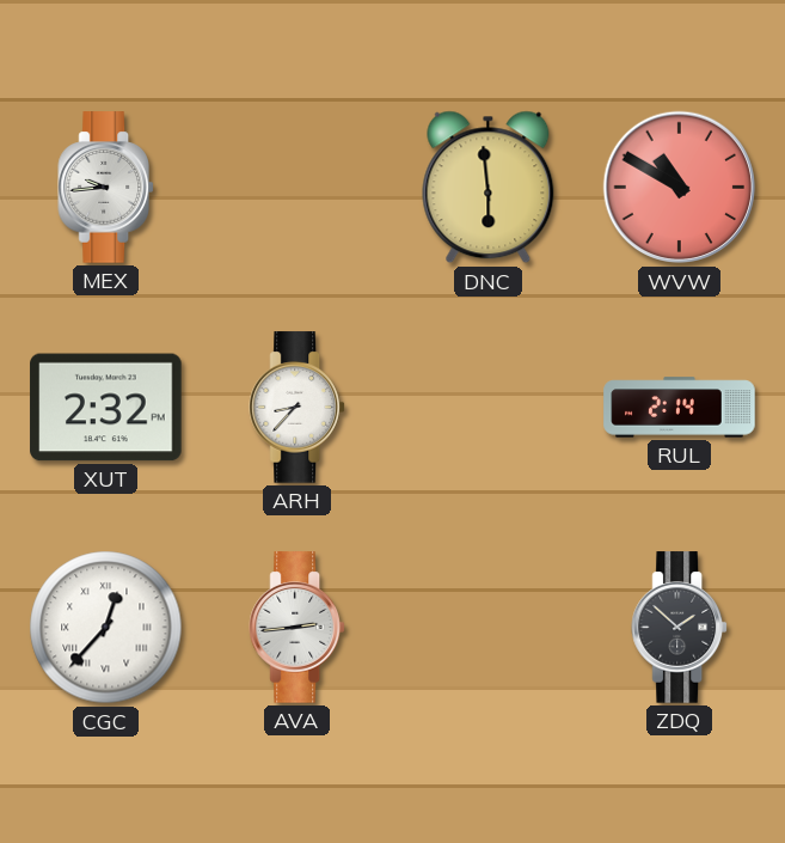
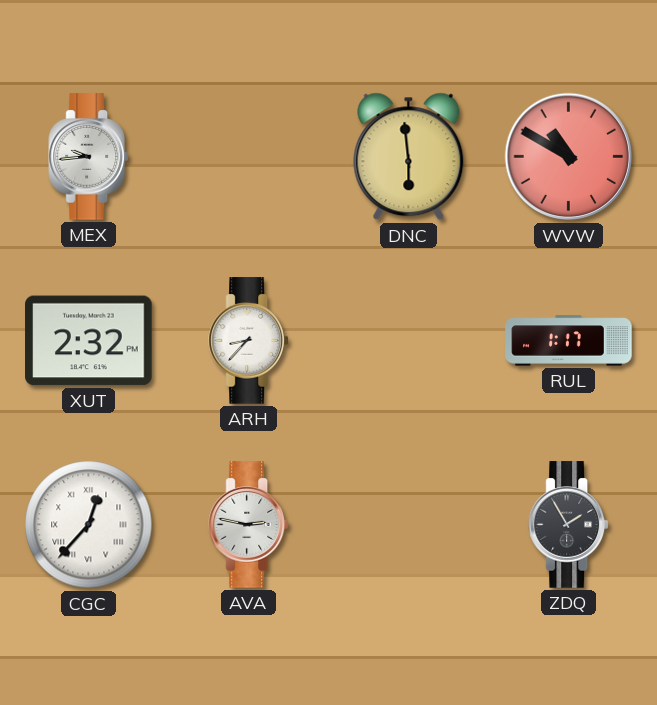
RUL: 2:14 -> 1:17 (569, 341)
AVA: 2:44 -> 2:47 (248, 525)
ZDQ: 1:52 -> 1:55 (568, 525)
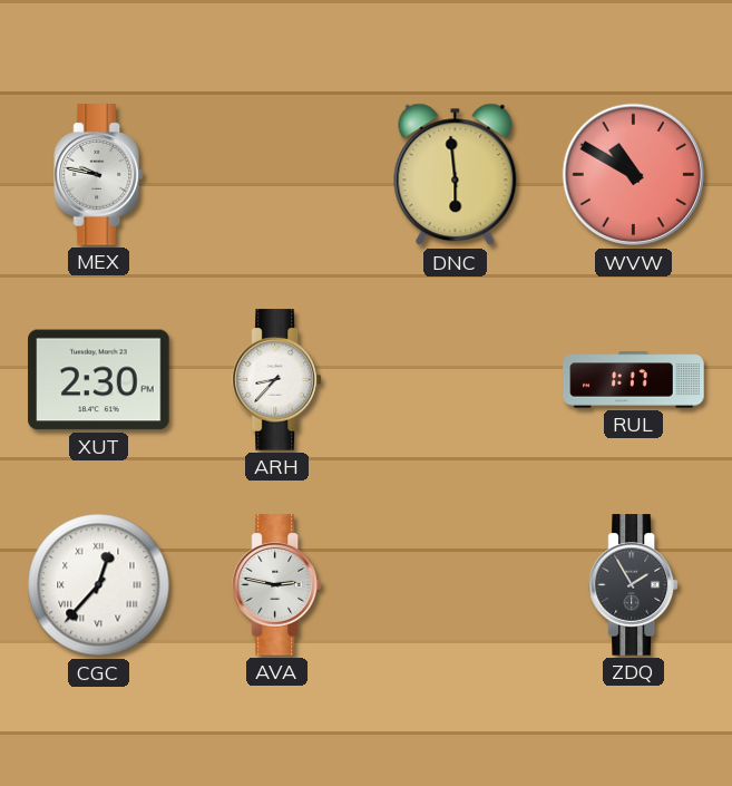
MEX: 9:44 -> 9:47 (98, 175)
XUT: 2:32 -> 2:30 (99, 380)
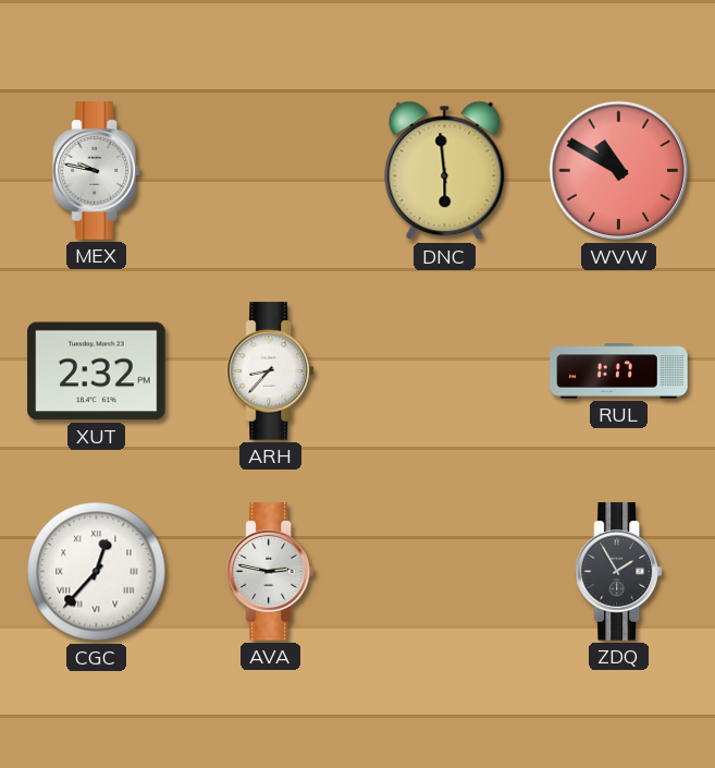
XUT: 2:30 -> 2:32 (97, 371)
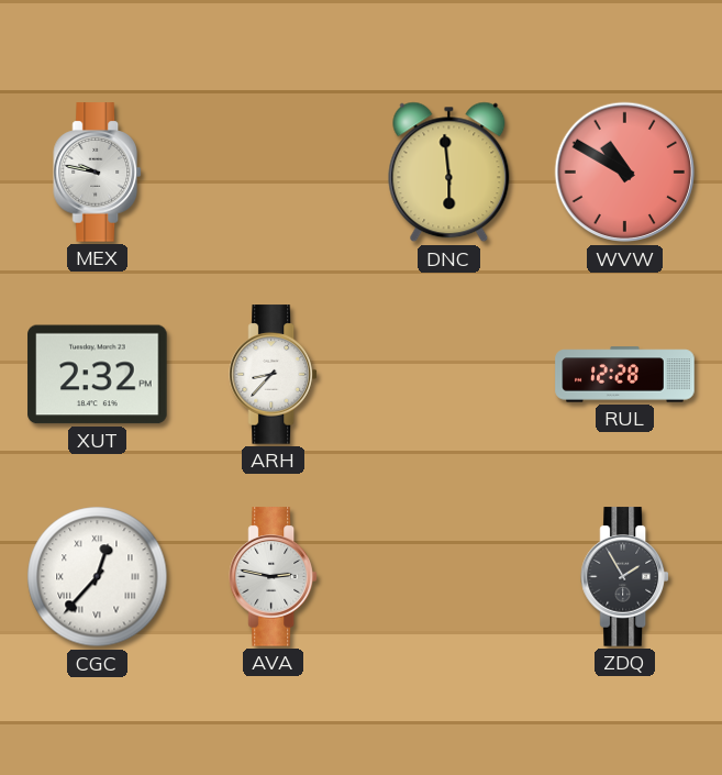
RUL: 1:17 -> 12:28 (625, 375)
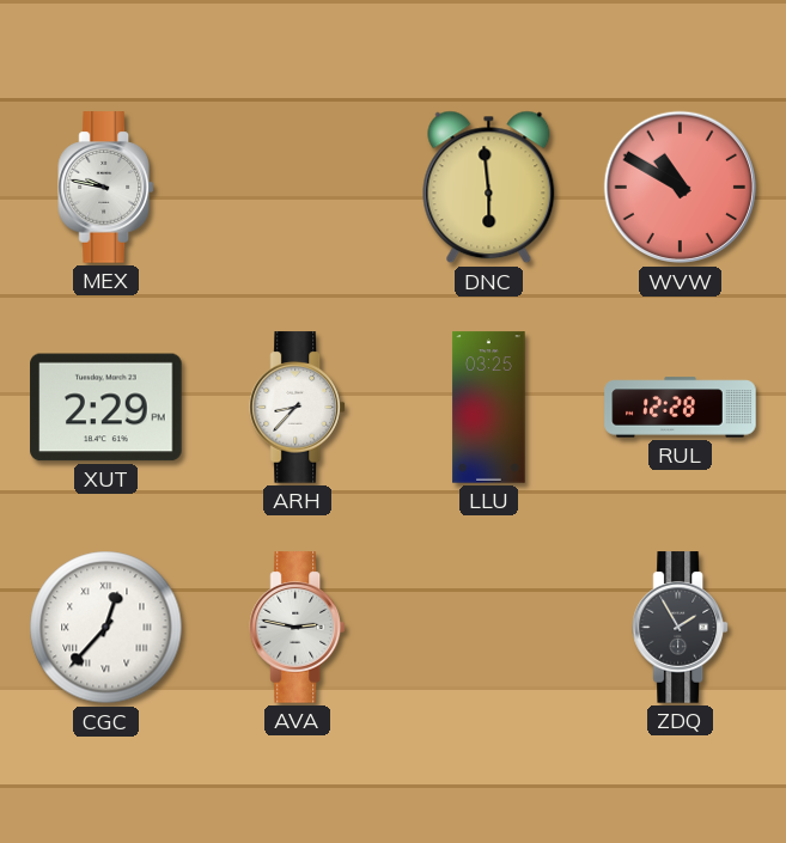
XUT: 2:32 -> 2:29 (106, 408)
LLU: none -> 03:25 (489, 408)
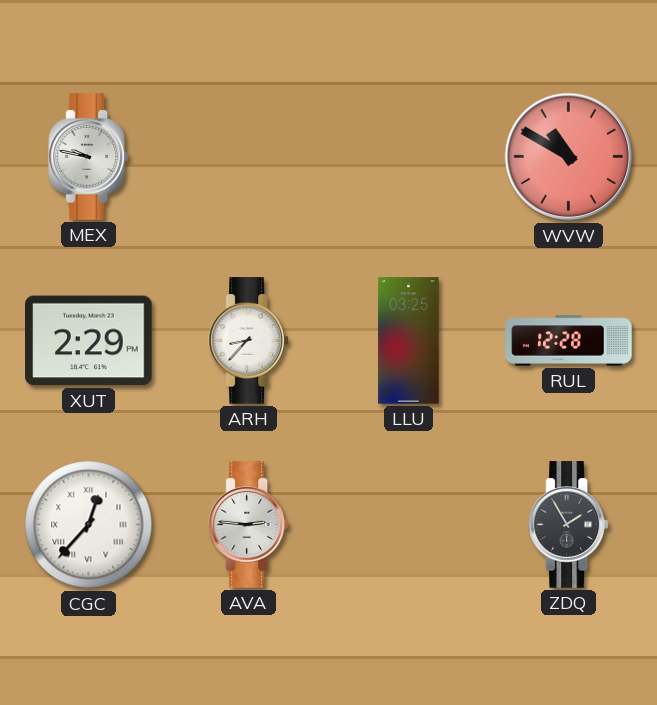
DNC: 5:59 -> none (489, 188)
AVA: 2:47 -> 2:46 (248, 525)
